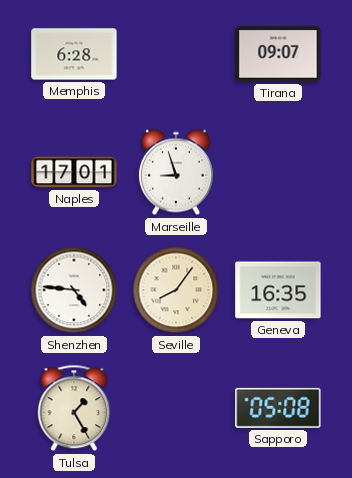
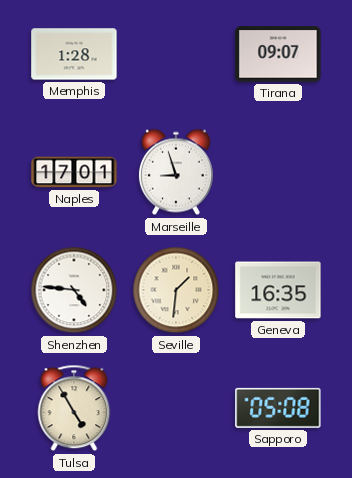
Memphis: 6:28 -> 1:28 (74, 54)
Seville: 8:06 -> 1:31 (176, 290)
Tulsa: 1:25 -> 4:55 (74, 408)
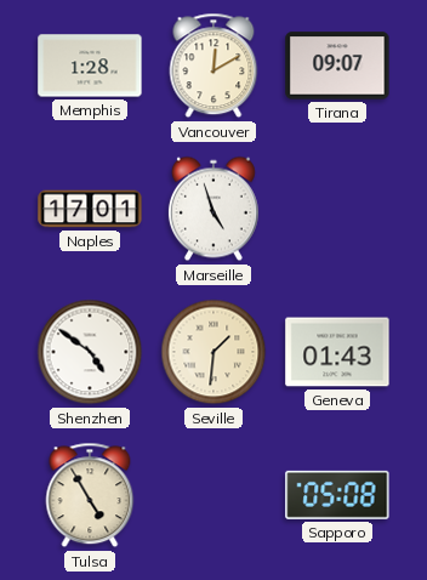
Vancouver: none -> 12:10 (213, 66)
Marseille: 8:57 -> 4:57 (213, 209)
Shenzhen: 4:46 -> 4:51 (90, 352)
Geneva: 16:35 -> 01:43 (337, 352)
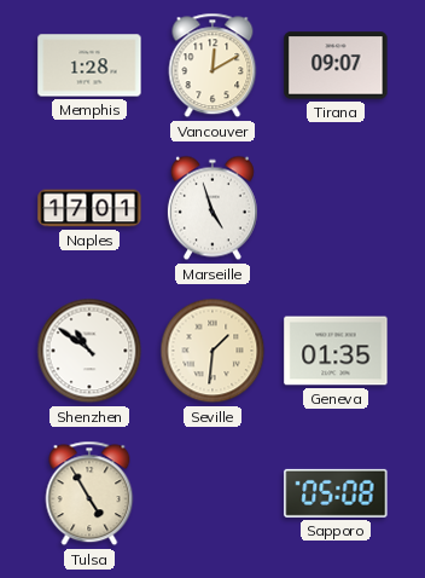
Shenzhen: 4:51 -> 10:51 (89, 351)
Geneva: 01:43 -> 01:35 (336, 351)
